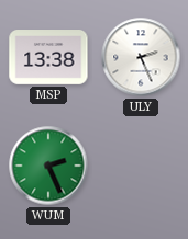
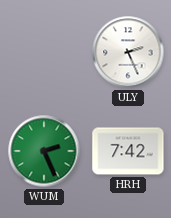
MSP: 13:38 -> none (48, 58)
HRH: none -> 7:42 (128, 151)
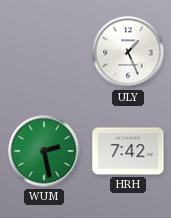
ULY: 2:26 -> 1:26 (128, 52)
WUM: 2:26 -> 2:28 (44, 151)
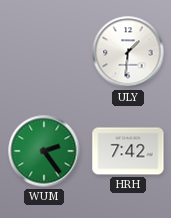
ULY: 1:26 -> 1:31 (128, 52)
WUM: 2:28 -> 2:24 (44, 151)
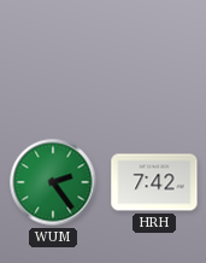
ULY: 1:31 -> none (128, 52)
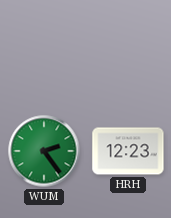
HRH: 7:42 -> 12:23 (128, 151)
